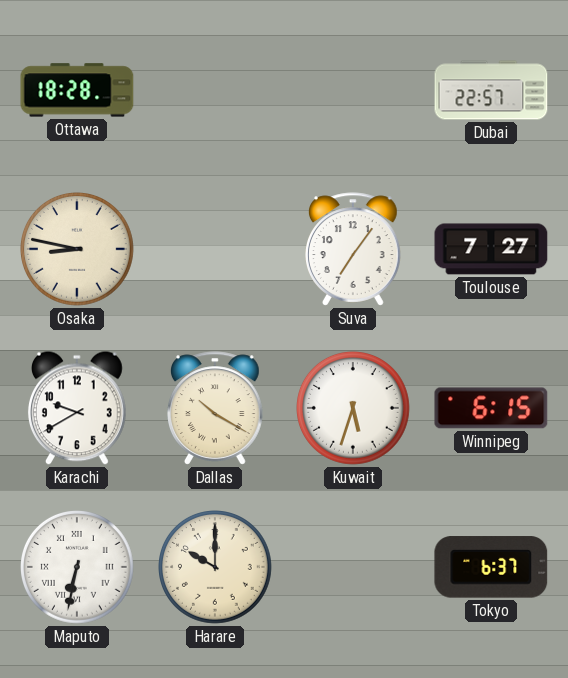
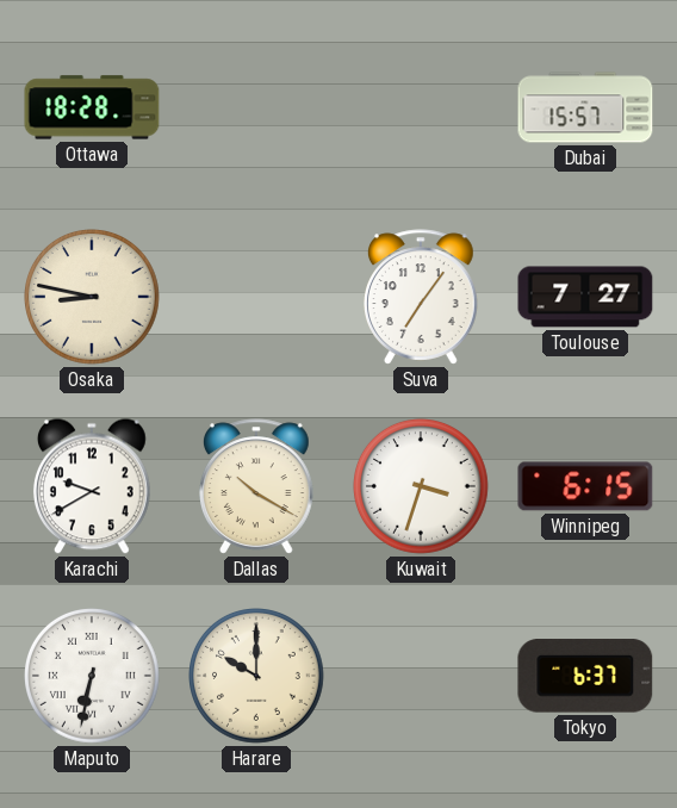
Dubai: 22:57 -> 15:57 (585, 107)
Kuwait: 5:33 -> 3:33 (422, 487)
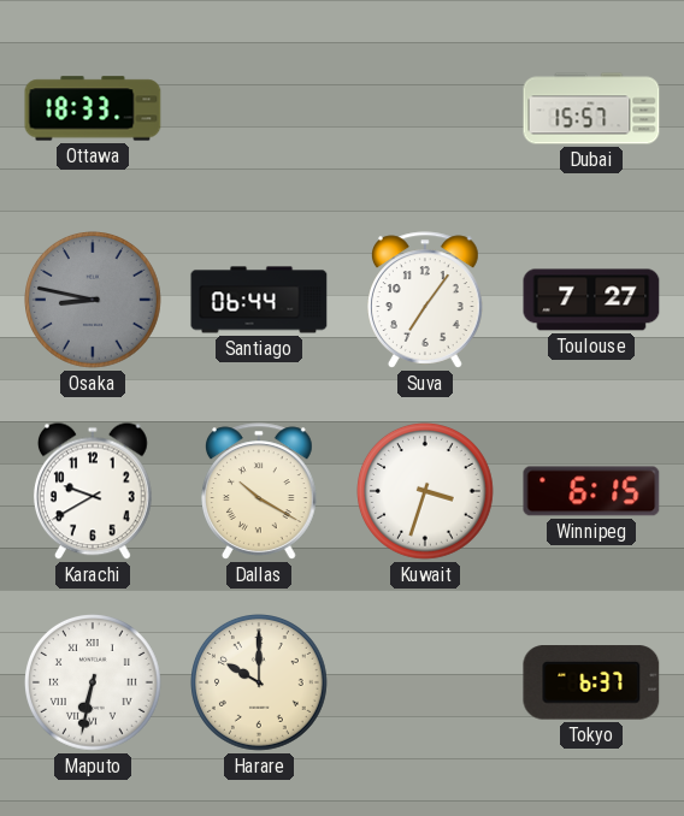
Ottawa: 18:28 -> 18:33 (93, 108)
Osaka dial: cream -> grey (94, 301)
Santiago: none -> 06:44 (259, 300)
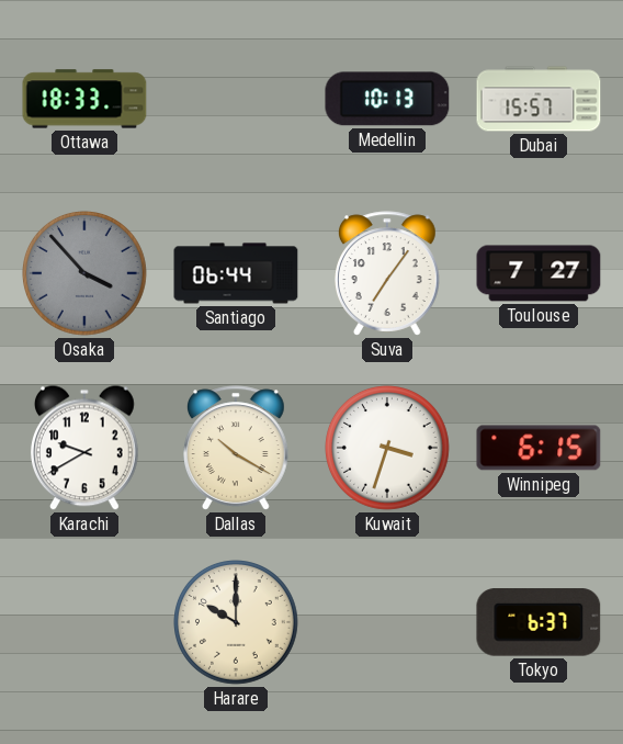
Medellin: none -> 10:13 (387, 99)
Osaka: 8:47 -> 3:53 (86, 274)
Maputo: 6:32 -> none (94, 684)
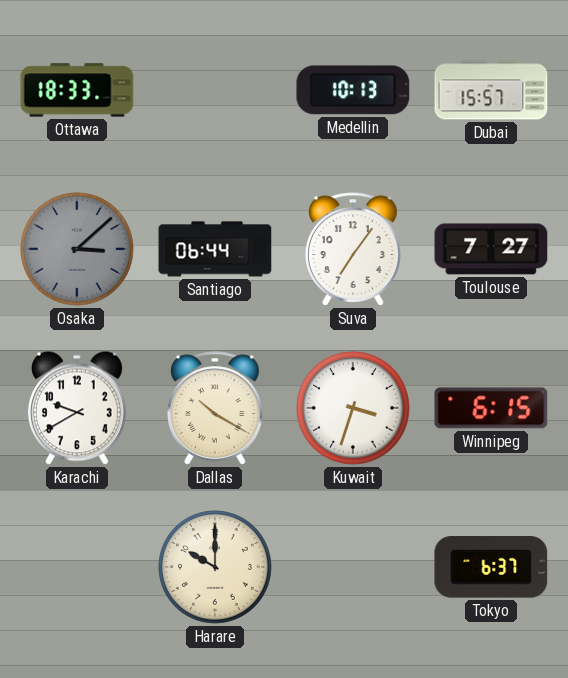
Osaka: 3:53 -> 3:08 (78, 250)
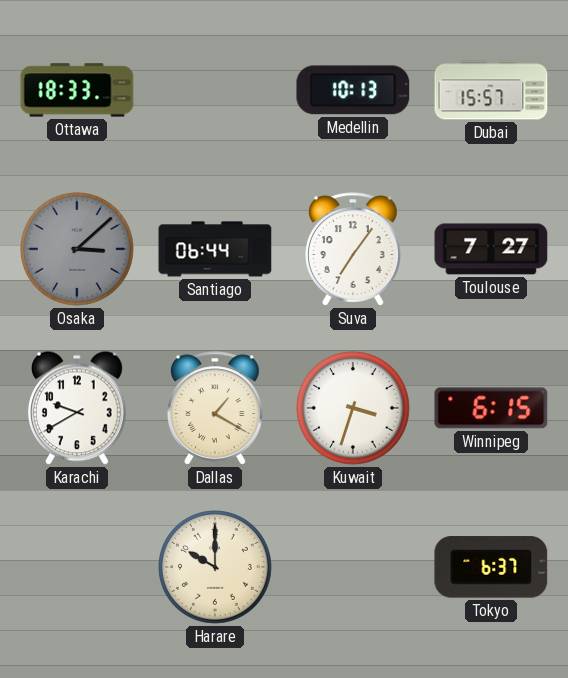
Dallas: 10:20 -> 1:20 (216, 408)
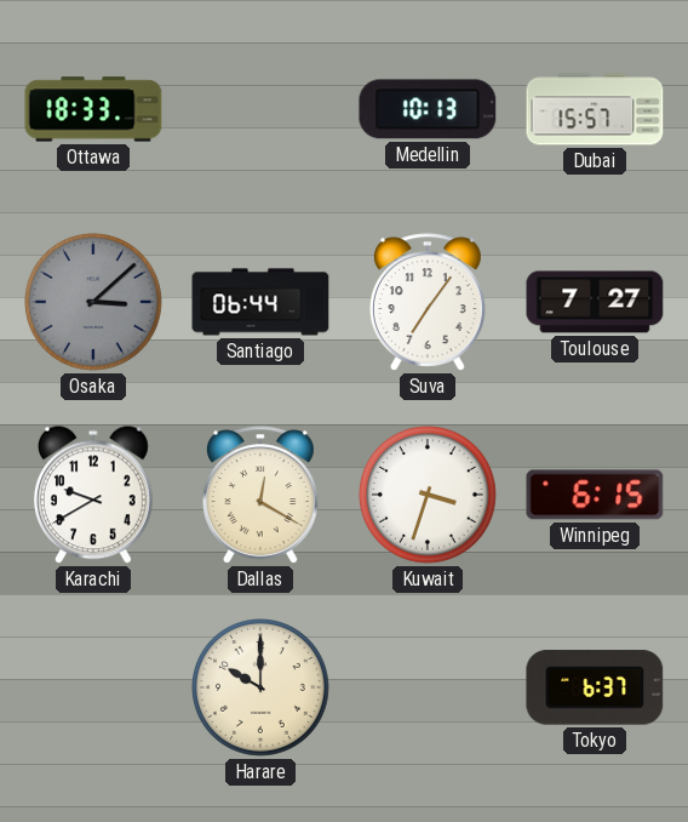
Dallas: 1:20 -> 12:20 (262, 495)
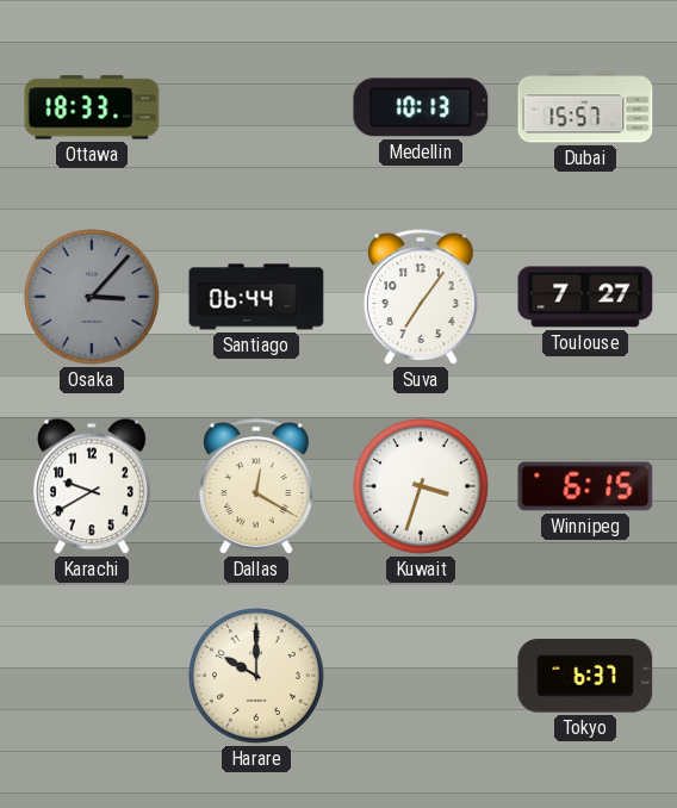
Osaka: 3:08 -> 3:07 (93, 298)
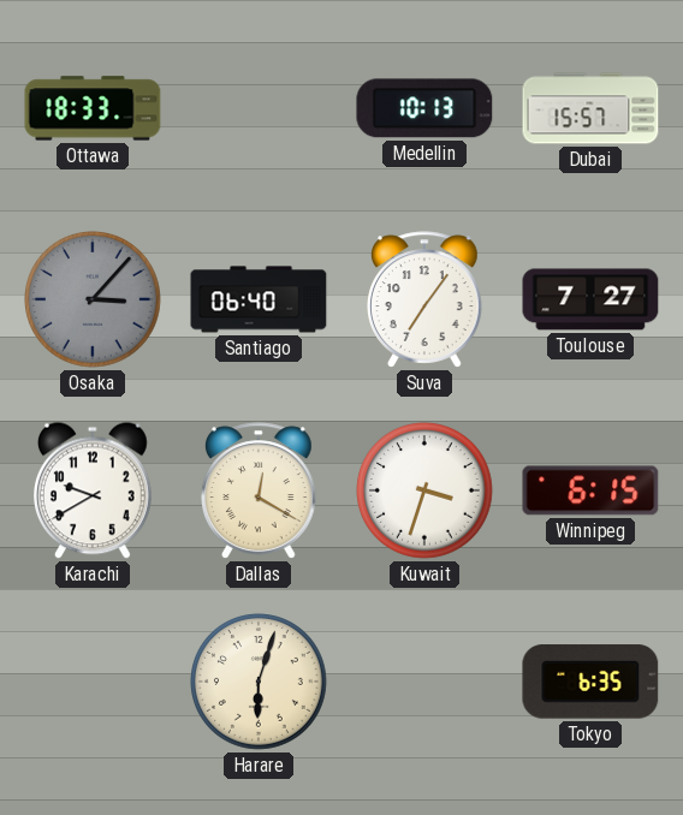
Santiago: 06:44 -> 06:40 (259, 299)
Harare: 10:00 -> 6:03 (260, 683)
Tokyo: 6:37 -> 6:35 (590, 682)
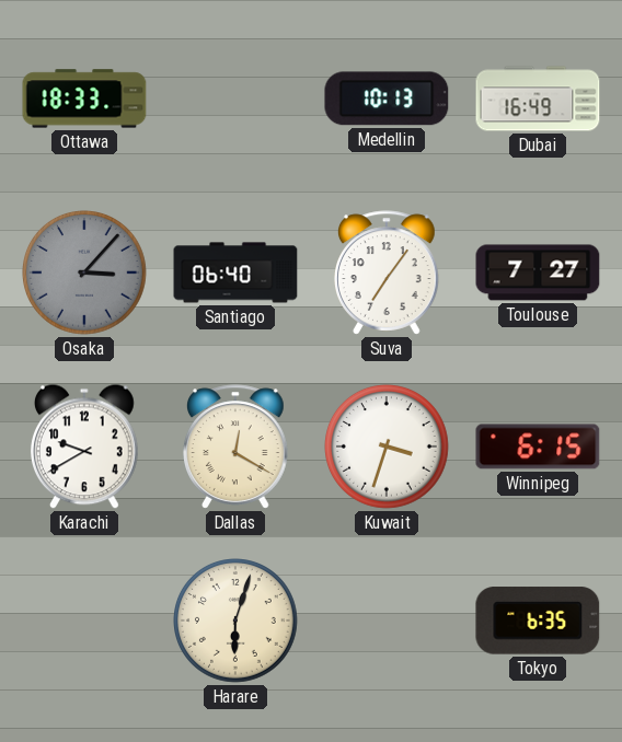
Dubai: 15:57 -> 16:49 (538, 98)
